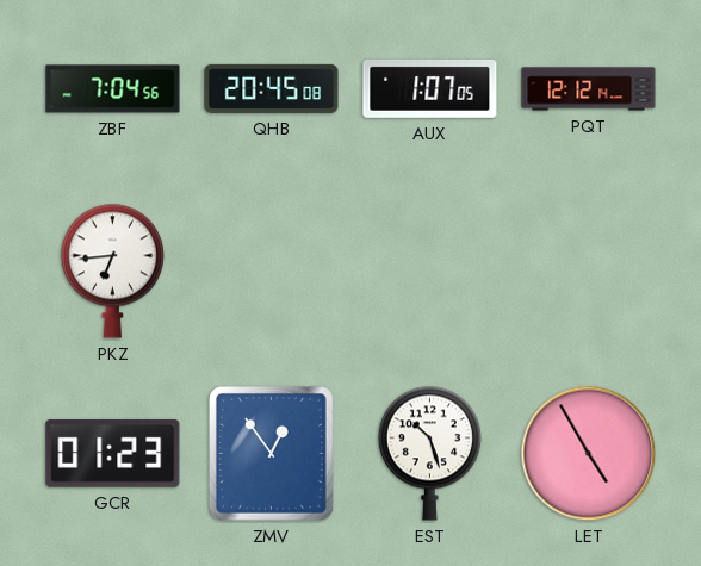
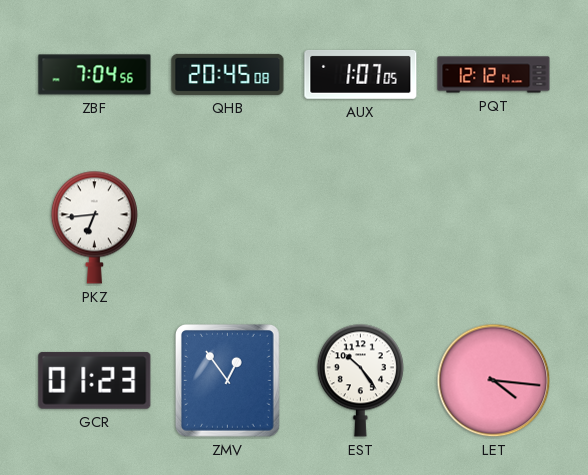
EST: 10:27 -> 10:24 (360, 380)
LET: 4:55 -> 4:16 (494, 381)
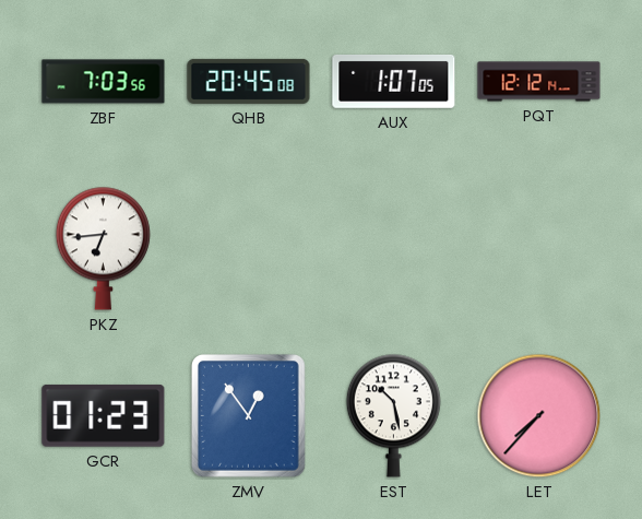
ZBF: 7:04 -> 7:03 (104, 82)
EST: 10:24 -> 10:28 (393, 415)
LET: 4:16 -> 7:37 (539, 416)
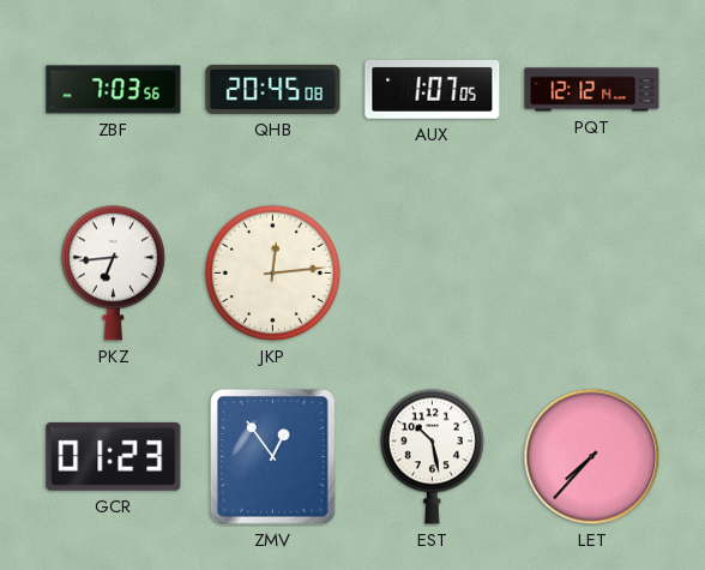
JKP: none -> 12:14 (272, 272)
